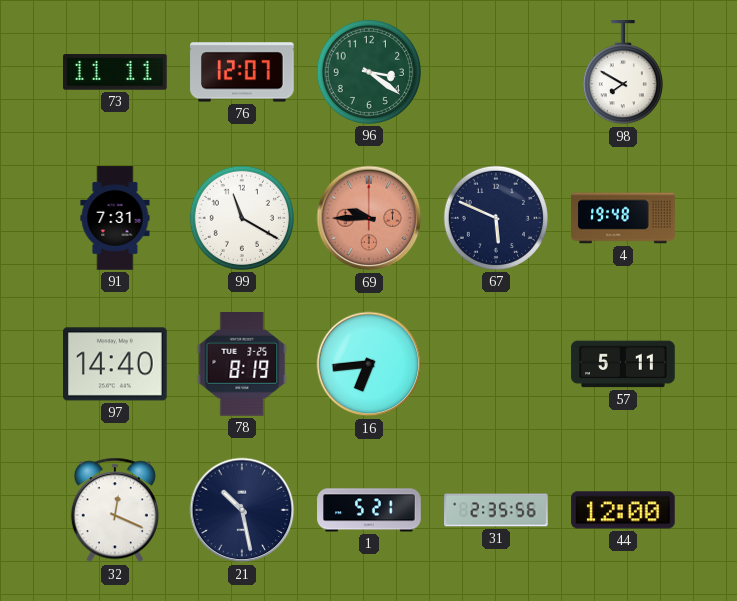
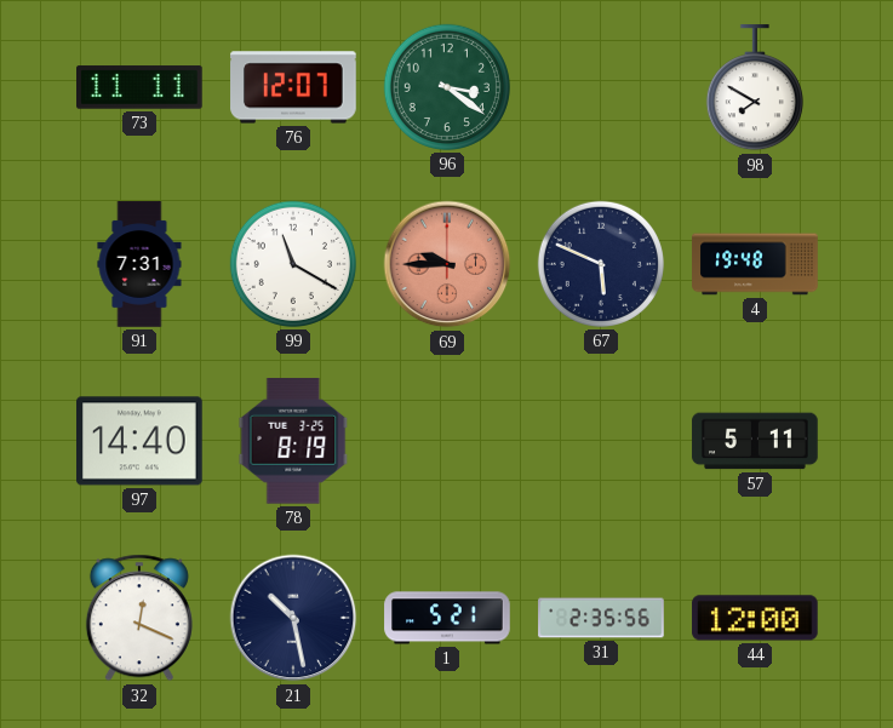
16: 6:44 -> none (369, 364)
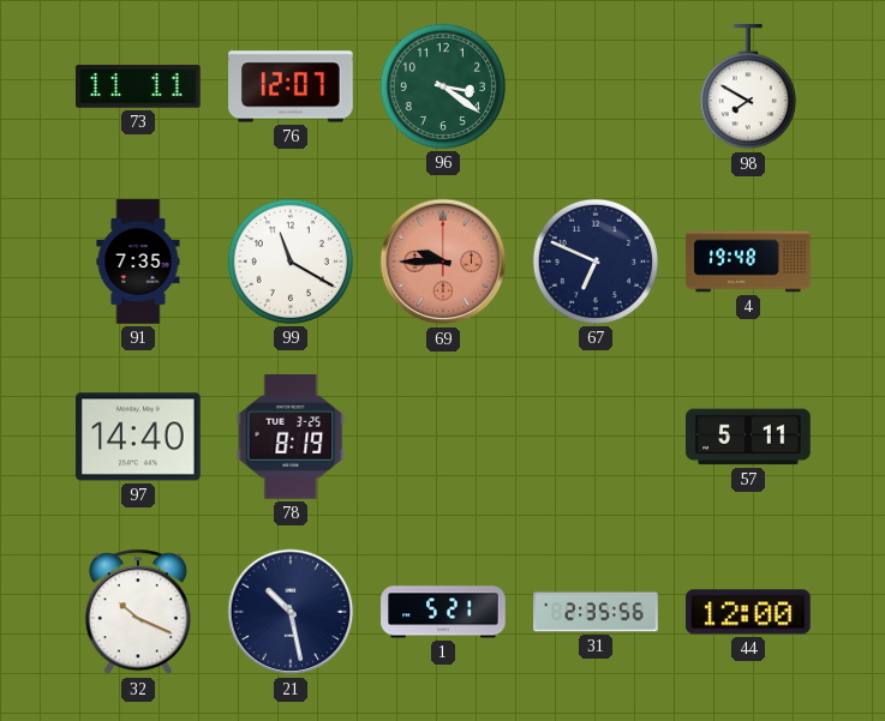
91: 7:31 -> 7:35 (138, 262)
67: 5:49 -> 6:49 (596, 262)
32: 12:19 -> 10:19 (138, 612)
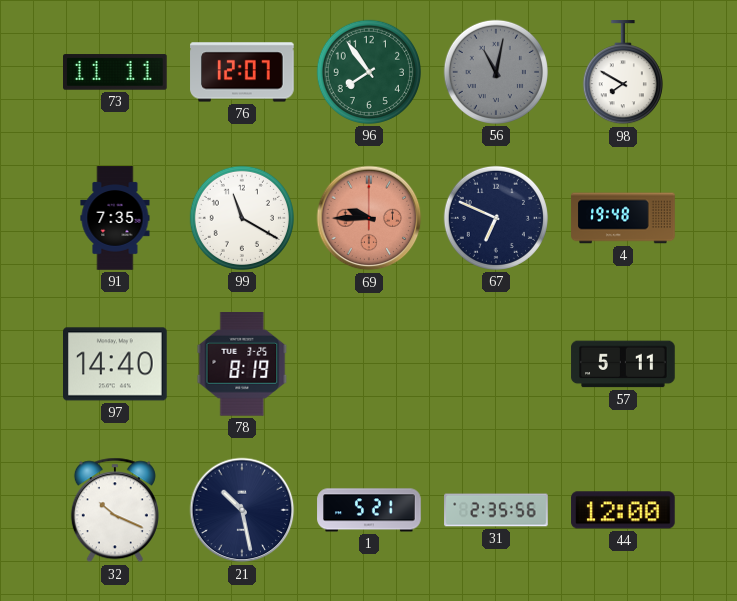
96: 3:21 -> 7:54 (369, 72)
56: none -> 11:02 (496, 72)
